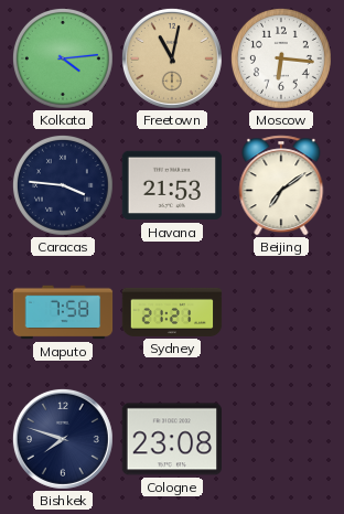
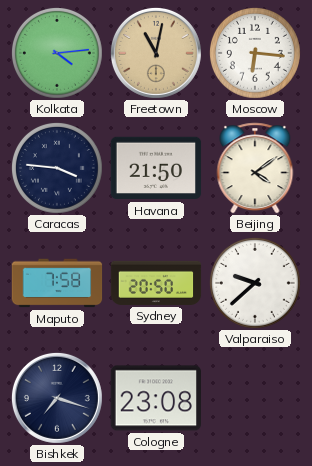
Havana: 21:53 -> 21:50 (156, 168)
Beijing: 7:09 -> 4:09 (255, 168)
Sydney: 21:21 -> 20:50 (156, 283)
Valparaiso: none -> 9:38 (255, 283)
Bishkek: 7:48 -> 7:18 (57, 398)
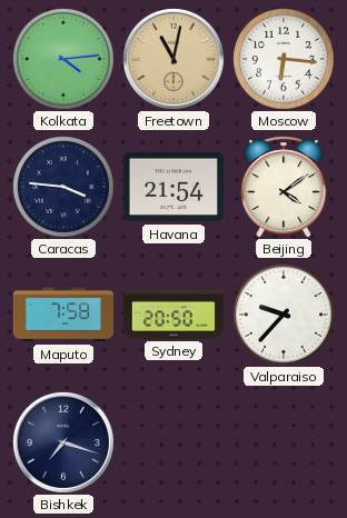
Havana: 21:50 -> 21:54 (173, 187)
Valparaiso: 9:38 -> 9:37 (284, 315)
Cologne: 23:08 -> none (156, 398)
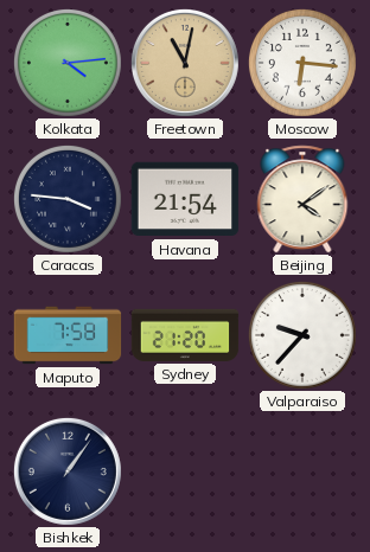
Sydney: 20:50 -> 21:20 (185, 335)
Bishkek: 7:18 -> 1:06 (68, 471)
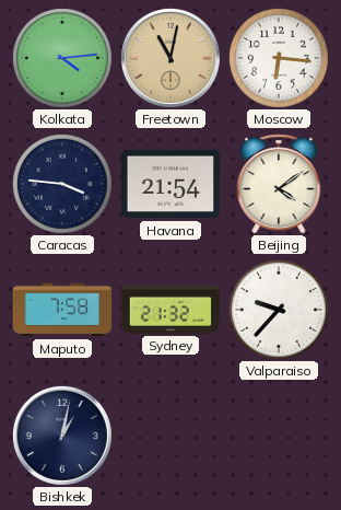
Sydney: 21:20 -> 21:32 (170, 310)
Bishkek: 1:06 -> 1:02 (62, 436)
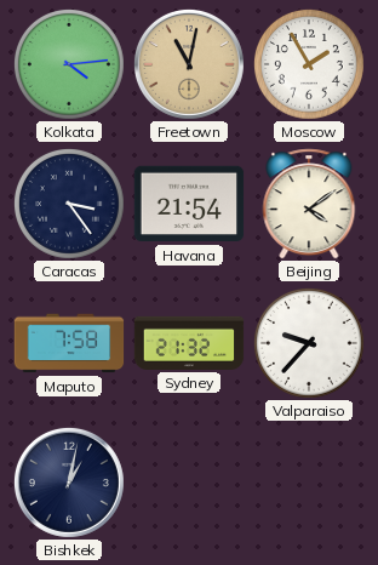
Moscow: 6:16 -> 1:55 (309, 64)
Caracas: 3:46 -> 3:24 (69, 204)
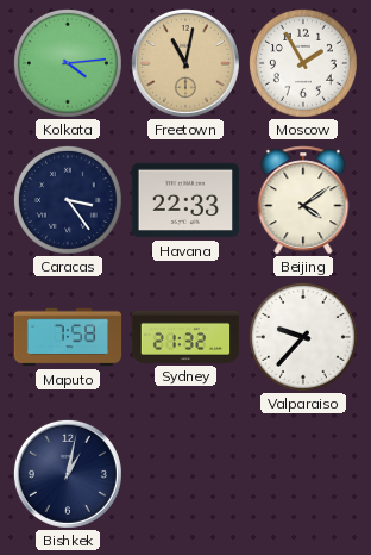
Havana: 21:54 -> 22:33 (185, 200)
